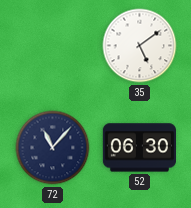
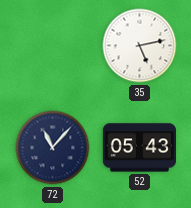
35: 5:09 -> 5:13 (140, 46)
52: 06:30 -> 05:43 (139, 148)
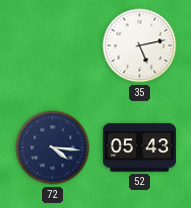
72: 11:07 -> 4:16 (53, 148)
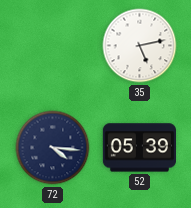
52: 05:43 -> 05:39 (139, 148)
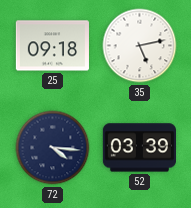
25: none -> 09:18 (52, 46)
52: 05:39 -> 03:39 (139, 148)
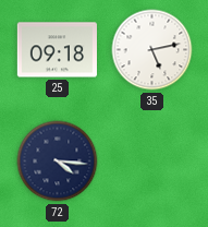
52: 03:39 -> none (139, 148)
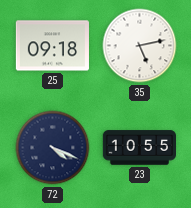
72: 4:16 -> 4:19 (53, 148)
23: none -> 10:55 (139, 148)
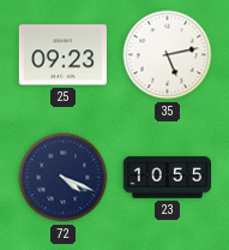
25: 09:18 -> 09:23 (62, 55)
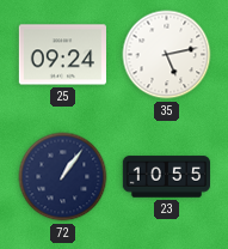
25: 09:23 -> 09:24 (62, 55)
72: 4:19 -> 1:06 (63, 177)
